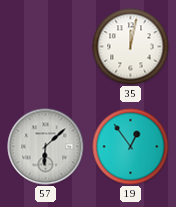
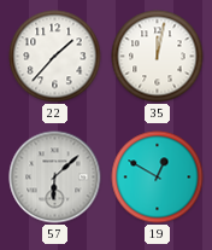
22: none -> 1:37 (55, 57)
19: 12:54 -> 12:50 (158, 178)
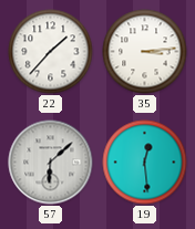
35: 12:02 -> 3:14 (145, 52)
19: 12:50 -> 12:29 (145, 163)
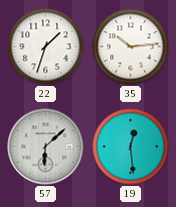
22: 1:37 -> 1:33 (46, 47)
35: 3:14 -> 10:14 (131, 47)
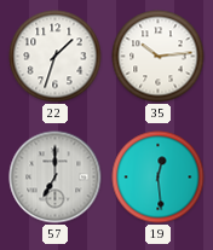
57: 6:08 -> 7:00 (56, 178)
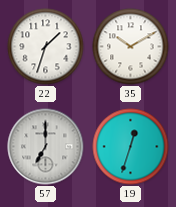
35: 10:14 -> 10:10 (131, 47)
19: 12:29 -> 12:33 (131, 147)
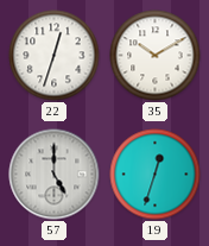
22: 1:33 -> 12:33 (55, 56)
57: 7:00 -> 5:00 (55, 175)
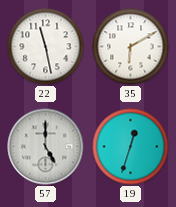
22: 12:33 -> 11:28 (46, 47)
35: 10:10 -> 6:10 (131, 47)
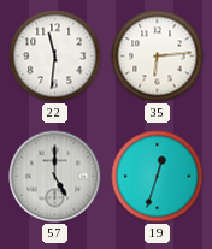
22: 11:28 -> 11:31 (55, 57)
35: 6:10 -> 6:14 (158, 57)
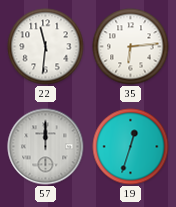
57: 5:00 -> 12:00 (46, 147)
